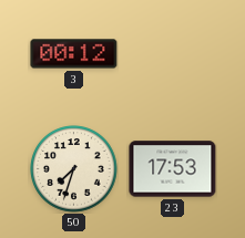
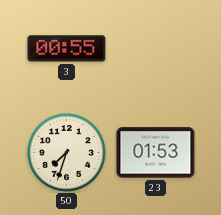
3: 00:12 -> 00:55 (67, 49)
23: 17:53 -> 01:53 (156, 153)
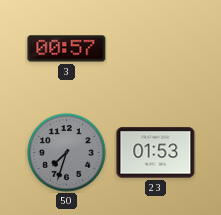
3: 00:55 -> 00:57 (67, 49)
50 dial: cream -> grey (67, 153)
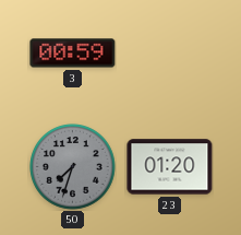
3: 00:57 -> 00:59 (73, 54)
23: 01:53 -> 01:20 (170, 167)
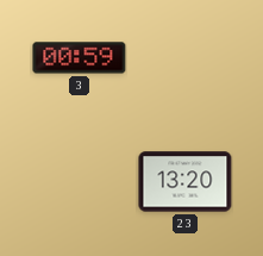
50: 7:33 -> none (73, 167)
23: 01:20 -> 13:20 (186, 182)
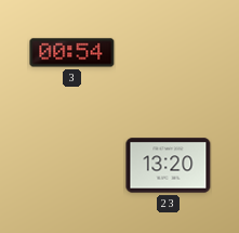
3: 00:59 -> 00:54 (72, 53)
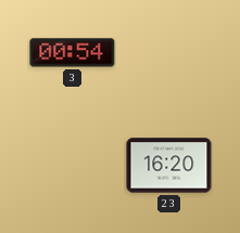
23: 13:20 -> 16:20 (169, 166)
